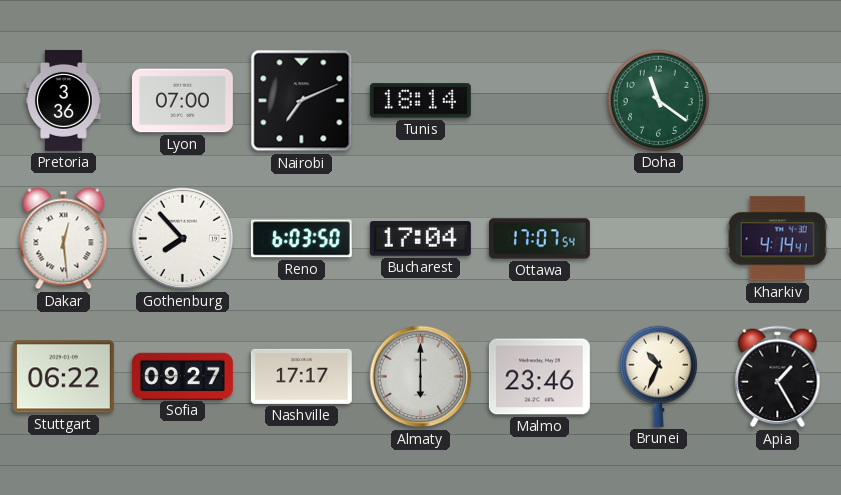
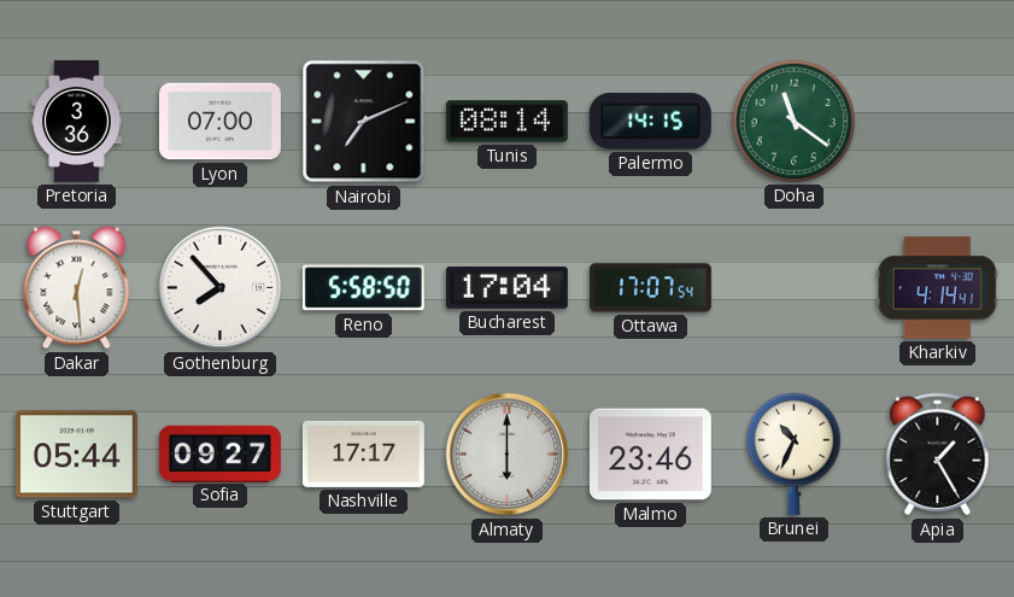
Tunis: 18:14 -> 08:14 (506, 122)
Palermo: none -> 14:15 (650, 121)
Reno: 6:03 -> 5:58 (363, 288)
Stuttgart: 06:22 -> 05:44 (76, 455)
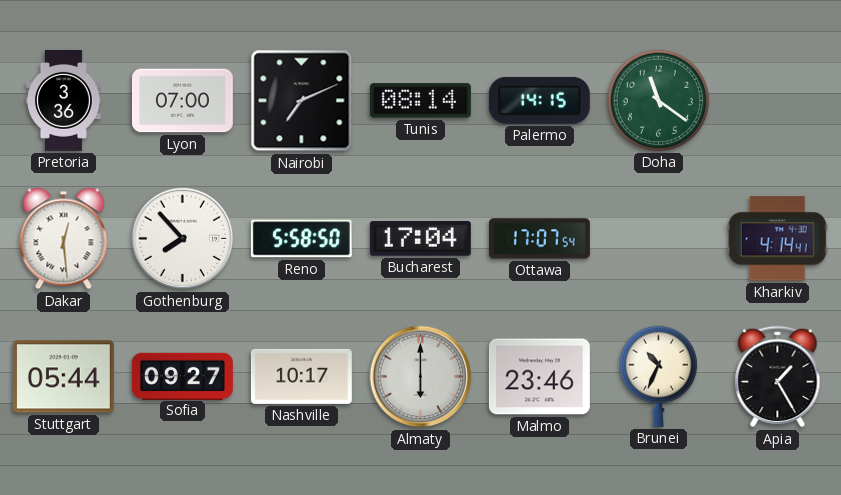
Nashville: 17:17 -> 10:17 (301, 376)
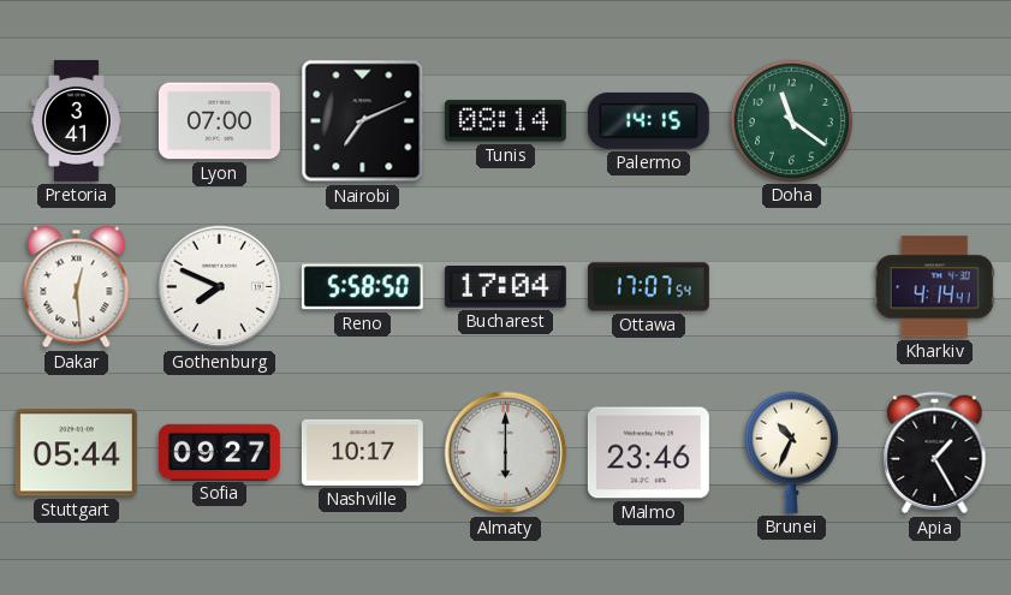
Pretoria: 3:36 -> 3:41 (77, 120)
Gothenburg: 7:53 -> 7:49 (220, 287)
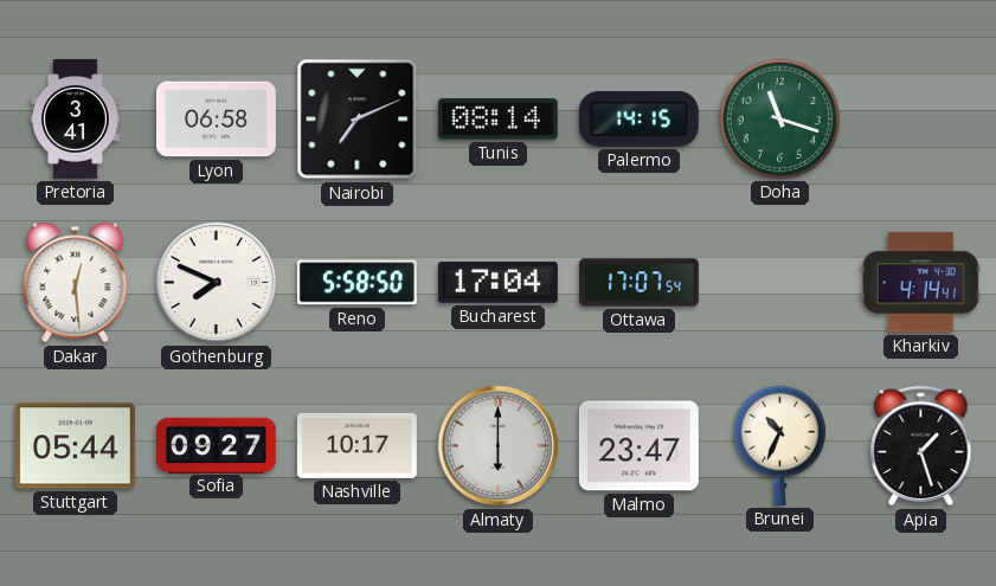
Lyon: 07:00 -> 06:58 (216, 120)
Doha: 11:21 -> 11:18 (779, 118)
Malmo: 23:46 -> 23:47 (638, 446)
Apia: 1:25 -> 1:27 (921, 446)
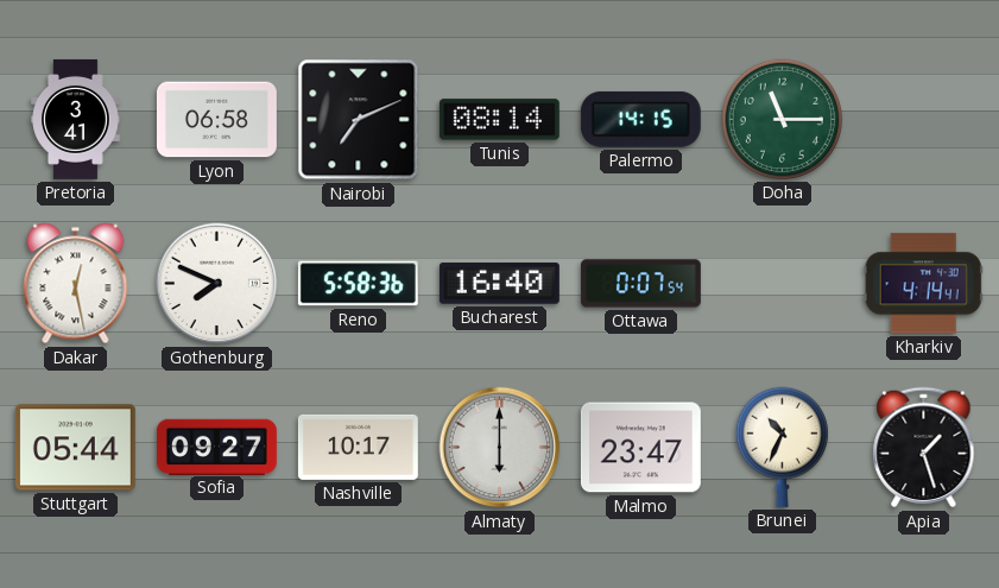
Doha: 11:18 -> 11:15 (782, 119)
Dakar: 12:29 -> 12:28 (76, 284)
Reno: 5:58:50 -> 5:58:36 (358, 284)
Bucharest: 17:04 -> 16:40 (499, 284)
Ottawa: 17:07 -> 0:07 (640, 284)
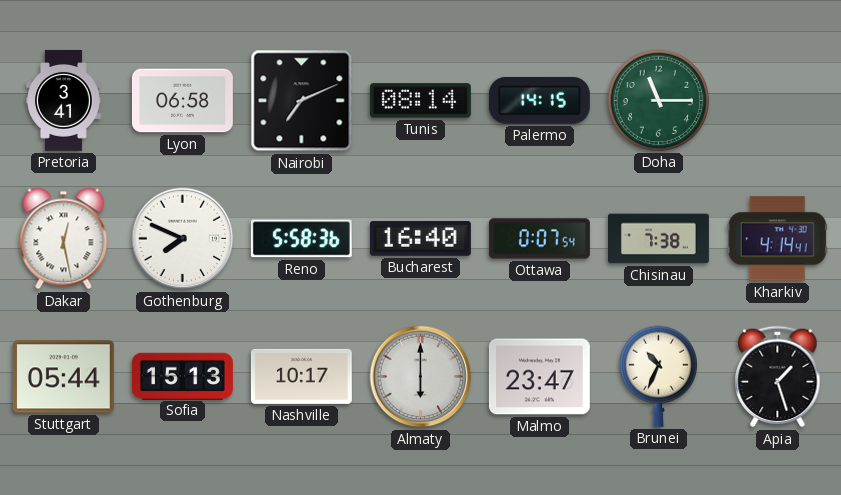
Chisinau: none -> 7:38 (659, 239)
Sofia: 09:27 -> 15:13 (182, 376)
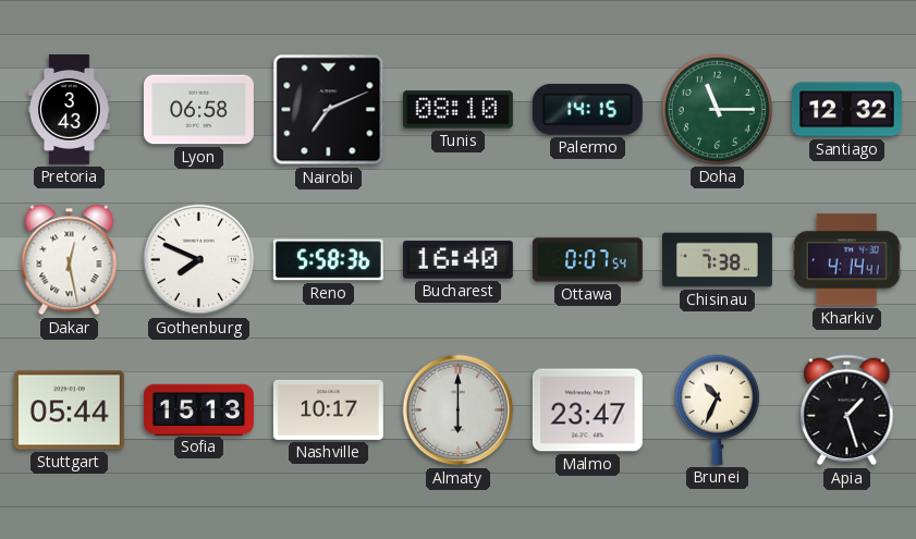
Pretoria: 3:41 -> 3:43 (70, 109)
Tunis: 08:14 -> 08:10 (457, 110)
Santiago: none -> 12:32 (846, 110)
